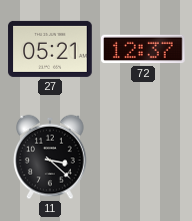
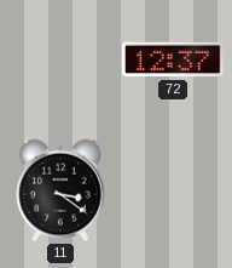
27: 05:21 -> none (50, 49)
11: 3:22 -> 3:21 (62, 190)
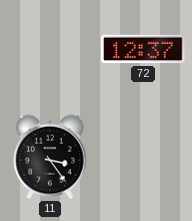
11: 3:21 -> 3:24 (51, 157)
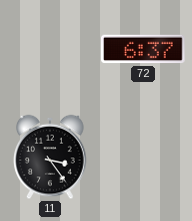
72: 12:37 -> 6:37 (144, 49)
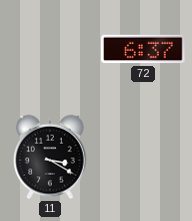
11: 3:24 -> 3:20 (51, 157)
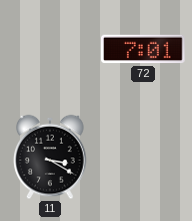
72: 6:37 -> 7:01 (144, 49)
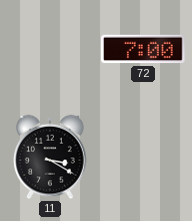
72: 7:01 -> 7:00 (144, 49)
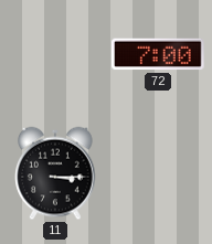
11: 3:20 -> 3:15 (56, 173)
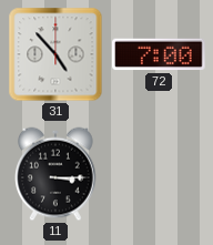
31: none -> 4:53 (55, 54)
